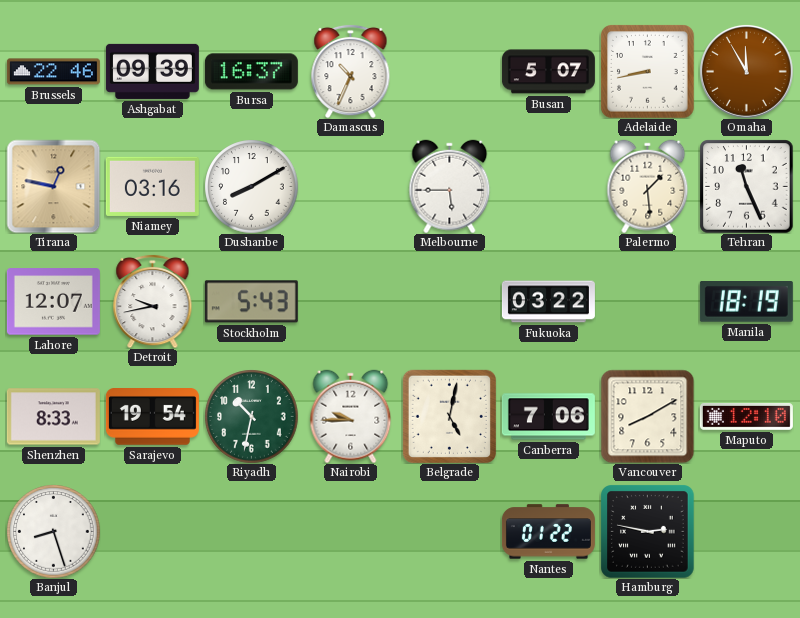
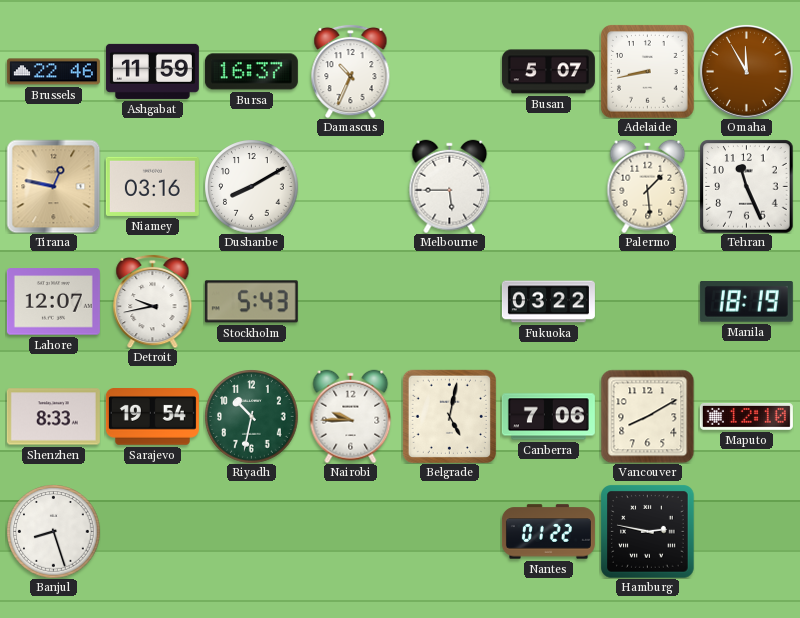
Ashgabat: 09:39 -> 11:59 (152, 71)
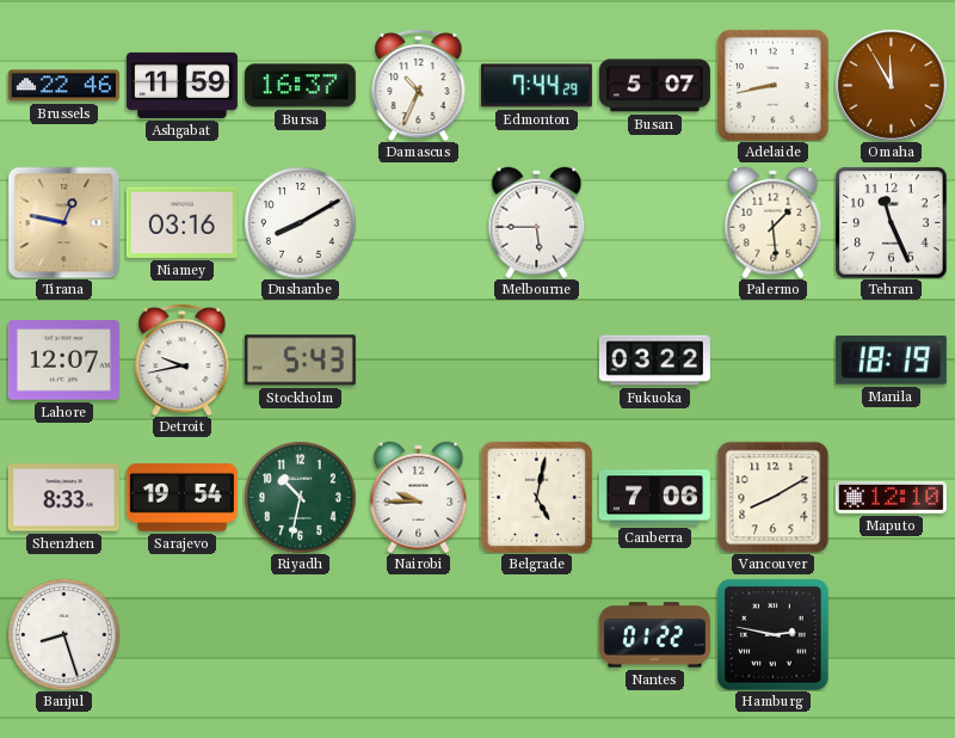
Edmonton: none -> 7:44 (536, 86)
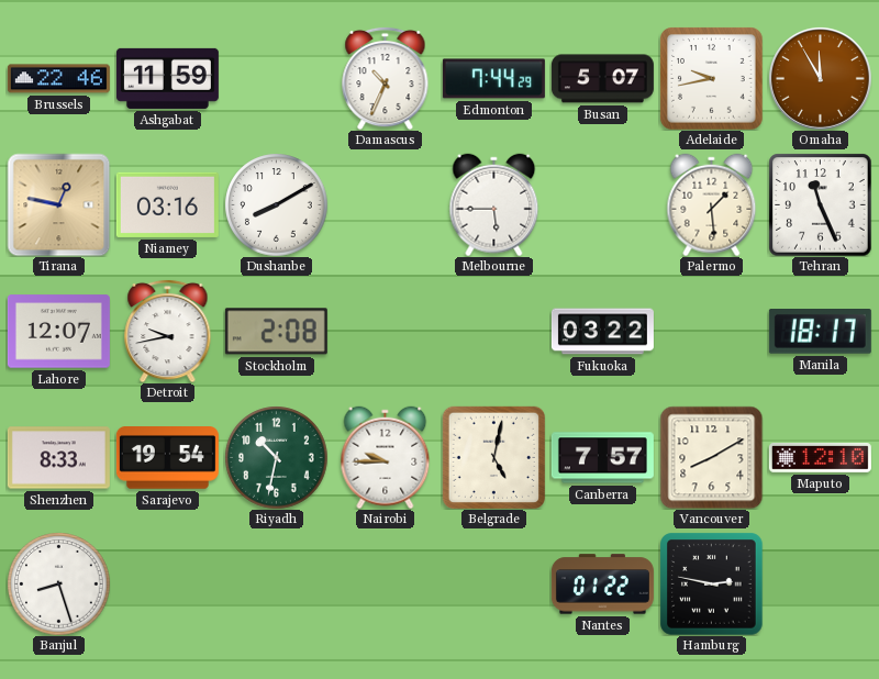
Bursa: 16:37 -> none (300, 86)
Adelaide: 8:43 -> 9:43 (712, 79)
Stockholm: 5:43 -> 2:08 (276, 332)
Manila: 18:19 -> 18:17 (820, 332)
Canberra: 7:06 -> 7:57 (602, 458)
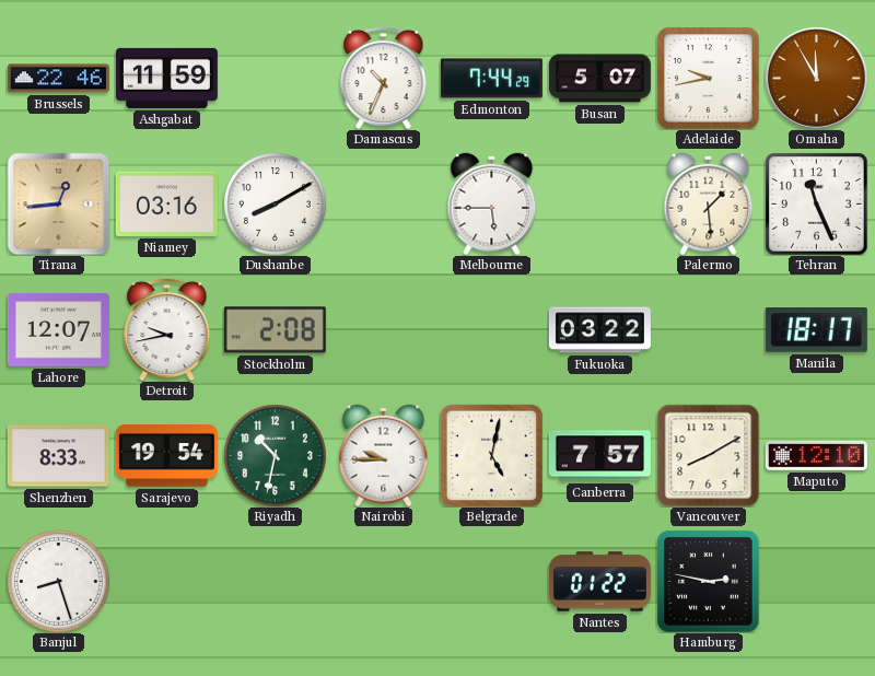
Tirana: 12:47 -> 12:44 (58, 203)
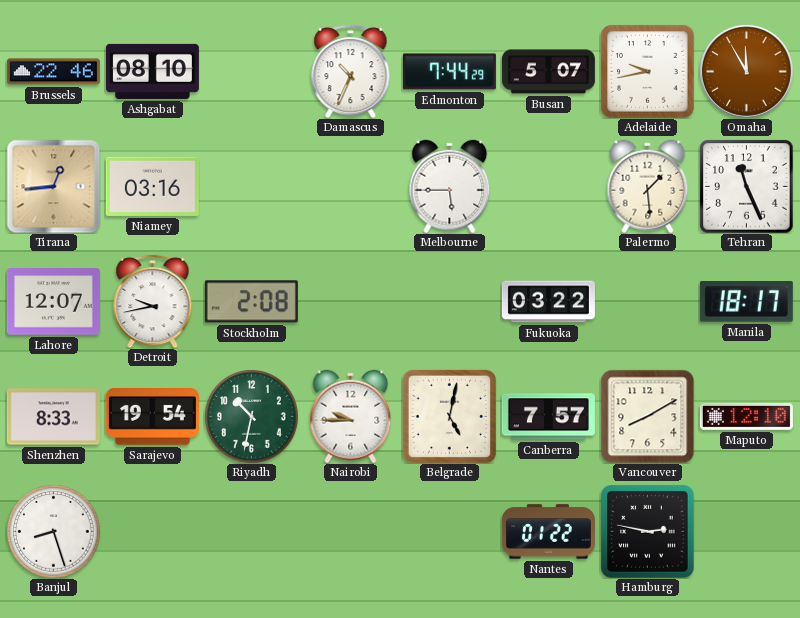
Ashgabat: 11:59 -> 08:10 (152, 71)
Dushanbe: 8:10 -> none (275, 203)
